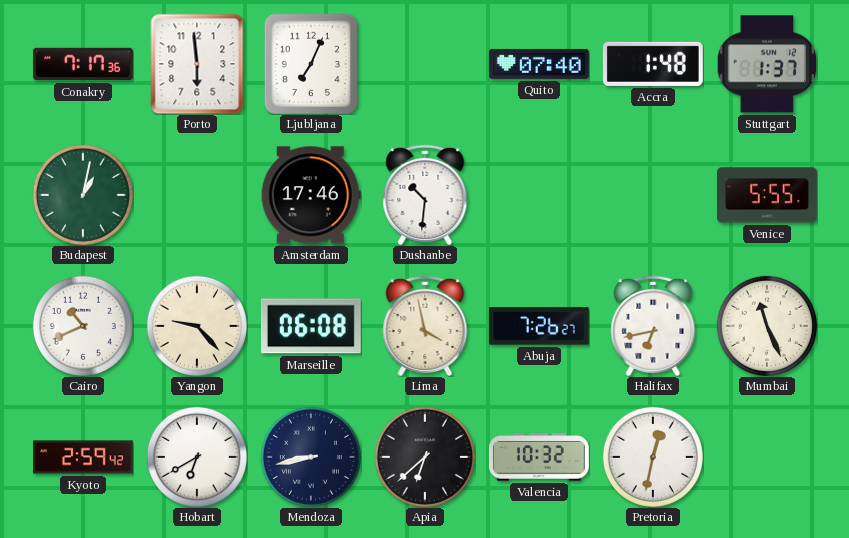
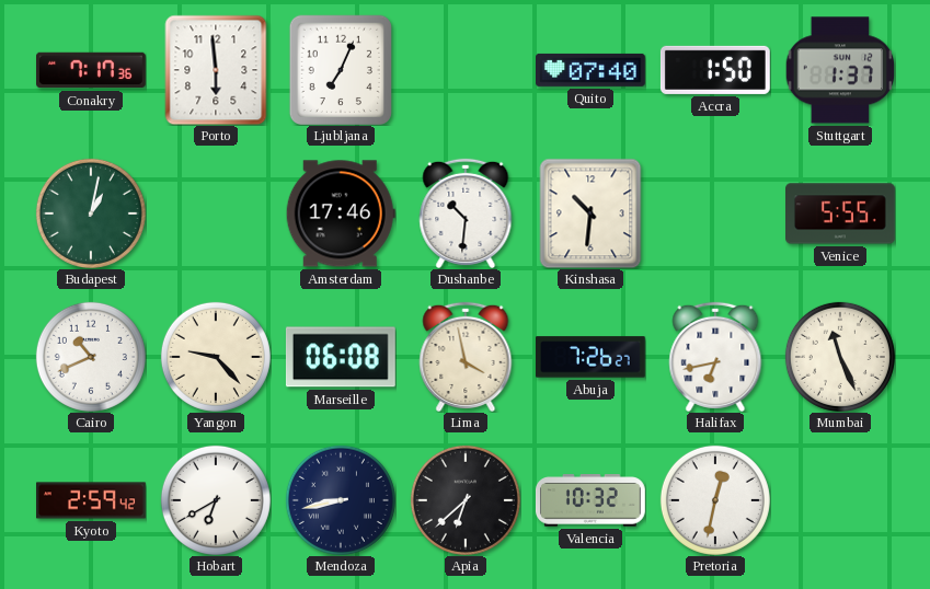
Accra: 1:48 -> 1:50 (715, 70)
Kinshasa: none -> 10:31 (590, 213)
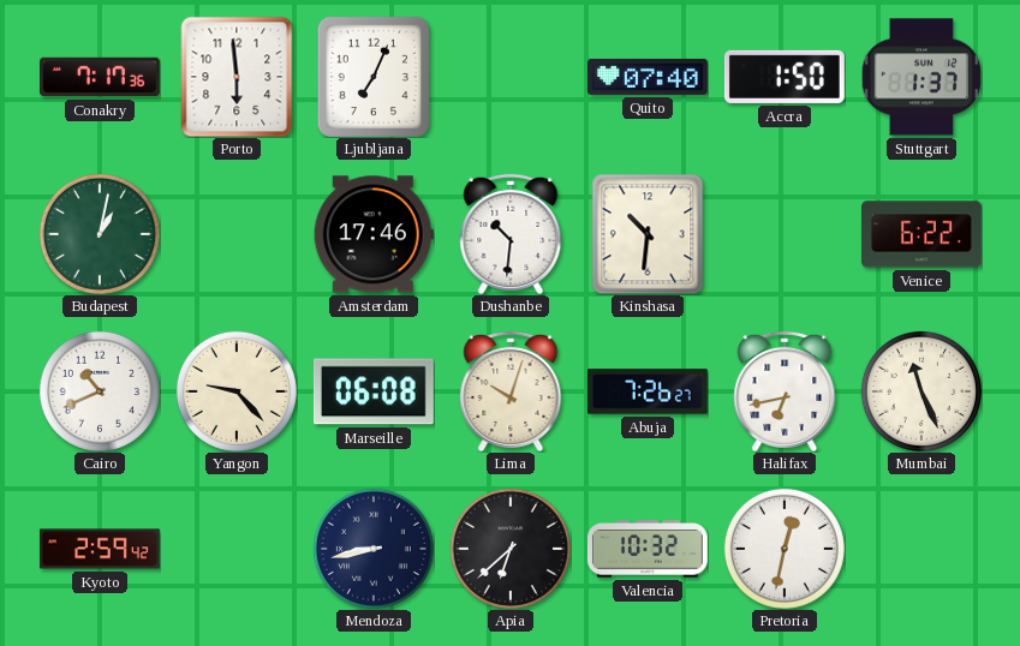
Venice: 5:55 -> 6:22 (923, 234)
Lima: 3:58 -> 10:03 (511, 391)
Hobart: 6:40 -> none (216, 500)
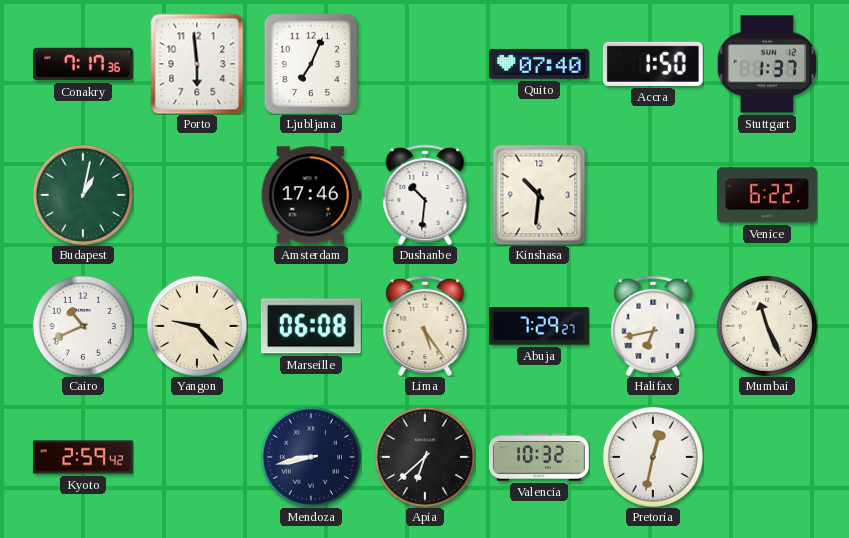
Lima: 10:03 -> 5:24 (425, 326)
Abuja: 7:26 -> 7:29 (539, 326)
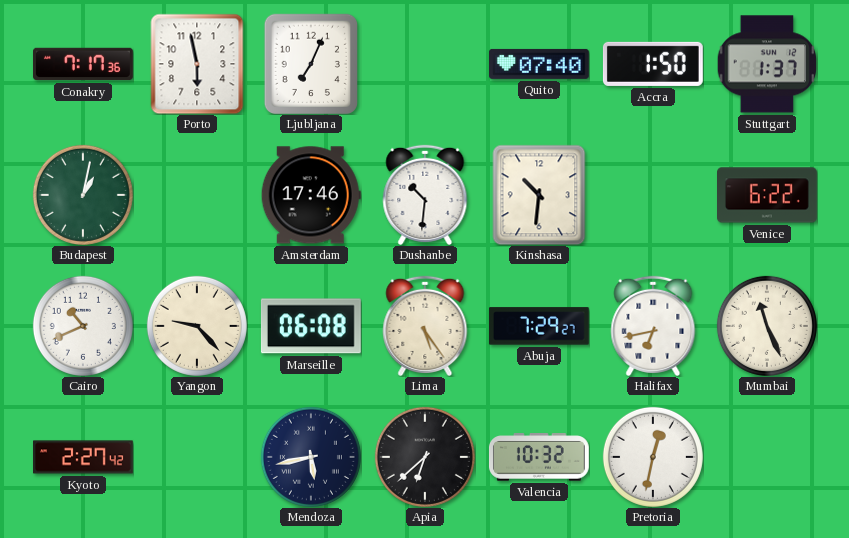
Porto: 5:59 -> 5:58 (197, 64)
Kyoto: 2:59 -> 2:27 (84, 457)
Mendoza: 8:43 -> 5:43 (311, 457)
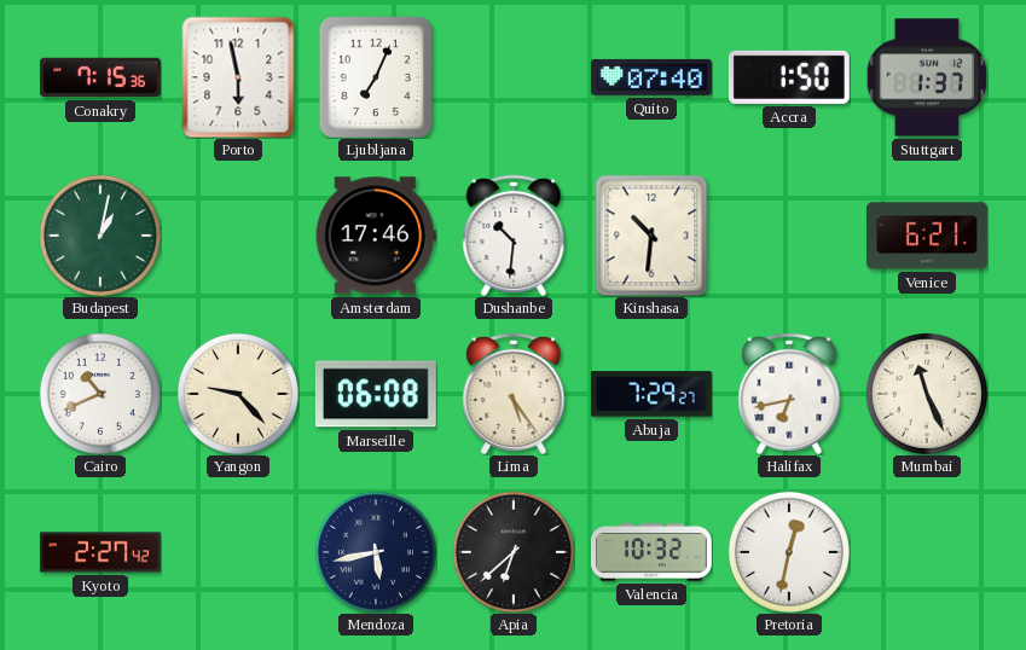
Conakry: 7:17 -> 7:15 (102, 77)
Venice: 6:22 -> 6:21 (928, 236)
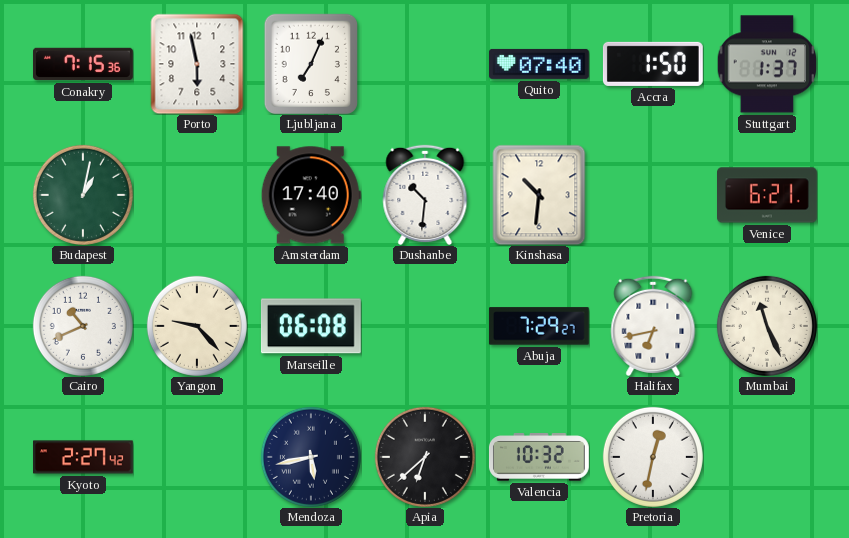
Amsterdam: 17:46 -> 17:40 (311, 195)
Lima: 5:24 -> none (514, 394)
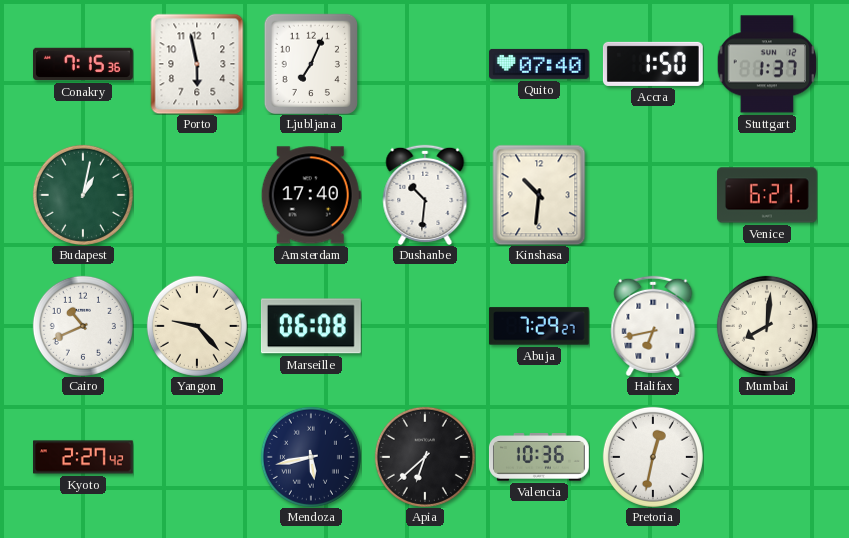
Mumbai: 11:26 -> 8:01 (767, 326)
Valencia: 10:32 -> 10:36 (539, 457)
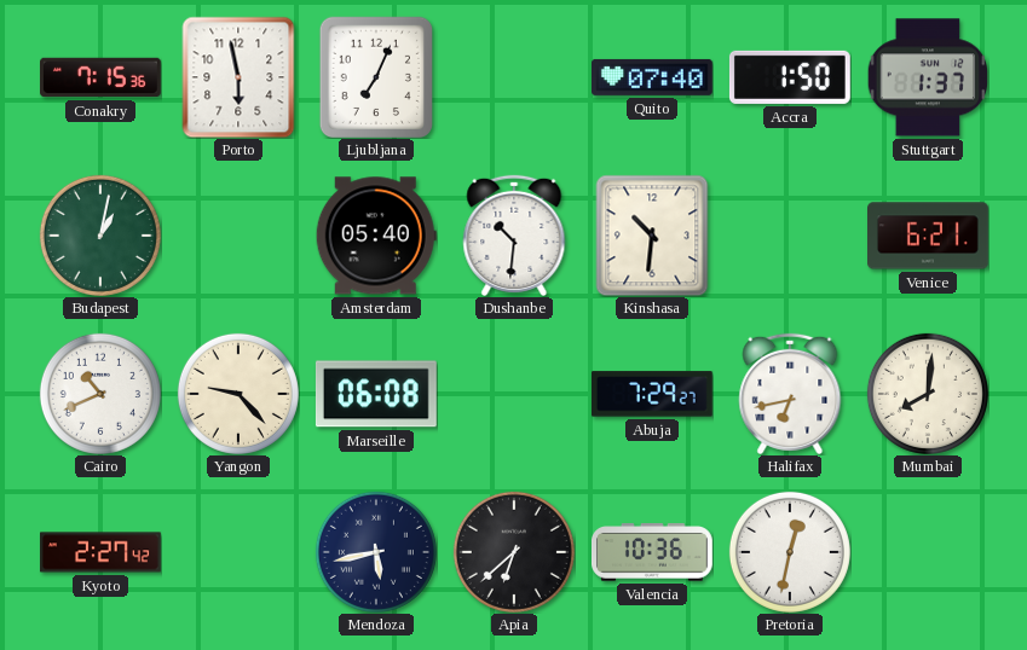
Amsterdam: 17:40 -> 05:40 (376, 236)
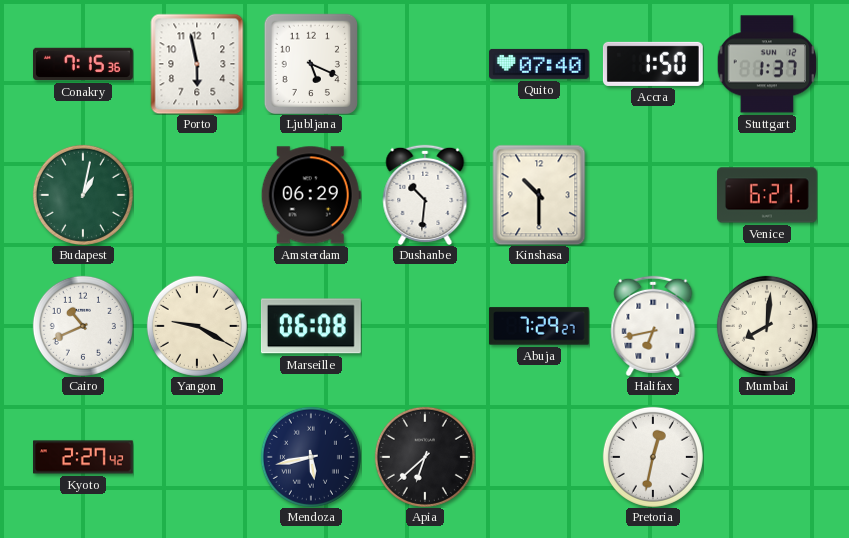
Ljubljana: 7:04 -> 5:19 (310, 63)
Amsterdam: 05:40 -> 06:29 (311, 195)
Kinshasa: 10:31 -> 10:30 (539, 195)
Yangon: 9:23 -> 9:20 (197, 326)
Valencia: 10:36 -> none (652, 552)
